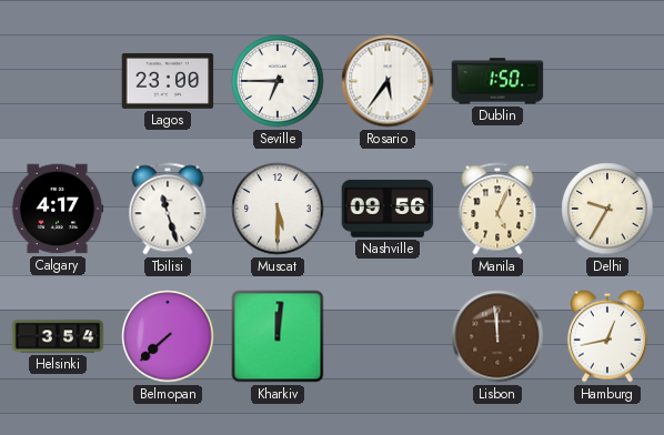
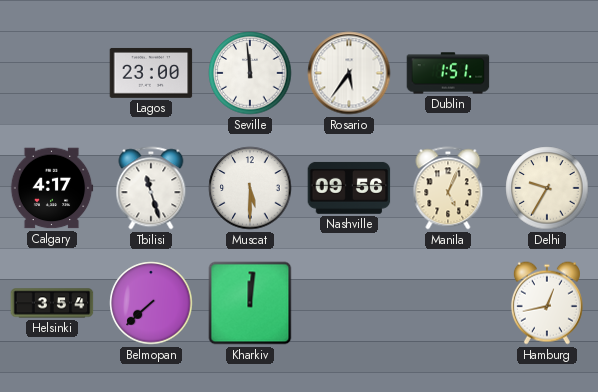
Seville: 6:45 -> 11:59 (250, 73)
Dublin: 1:50 -> 1:51 (448, 73)
Lisbon: 11:59 -> none (497, 336)
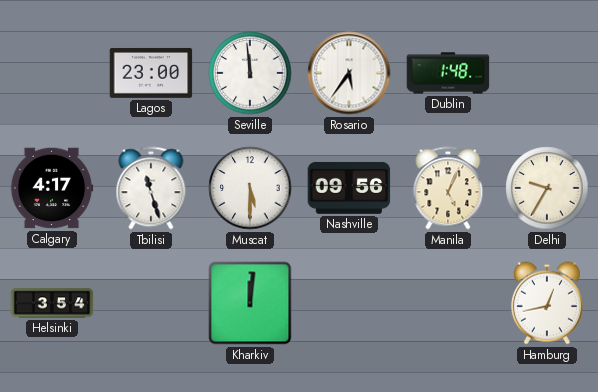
Dublin: 1:51 -> 1:48 (448, 73)
Belmopan: 7:38 -> none (151, 303)
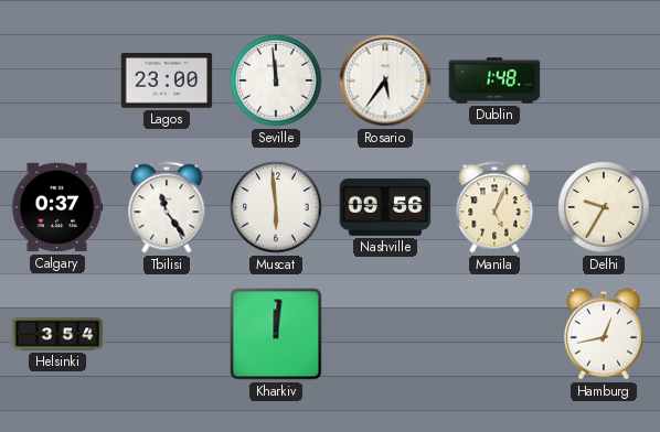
Calgary: 4:17 -> 0:37 (57, 207)
Tbilisi: 11:27 -> 11:24 (167, 207)
Muscat: 5:30 -> 5:59 (276, 207)
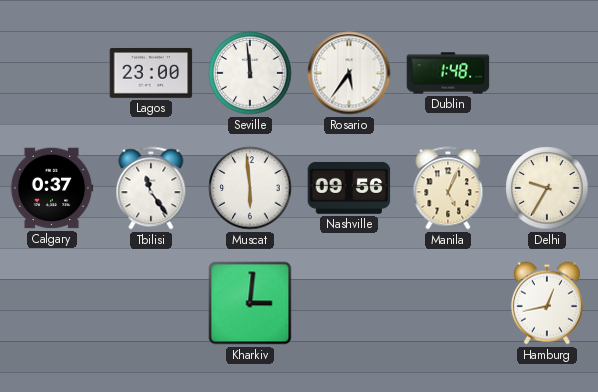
Helsinki: 3:54 -> none (57, 334)
Kharkiv: 12:01 -> 3:01 (250, 303)
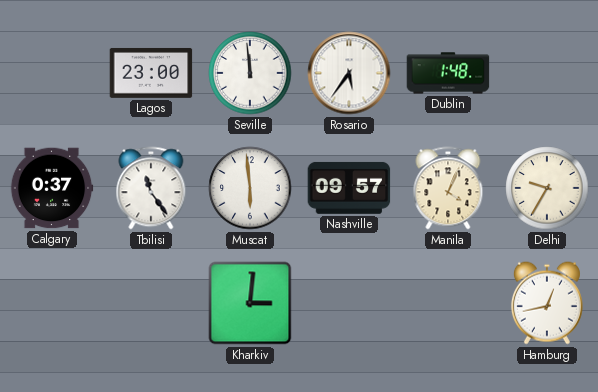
Nashville: 09:56 -> 09:57 (349, 188)
Manila: 5:04 -> 4:04 (448, 188)
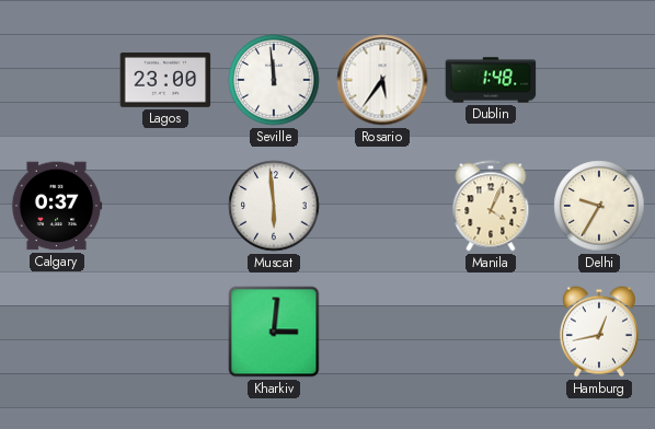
Tbilisi: 11:24 -> none (151, 188)
Nashville: 09:57 -> none (349, 188)
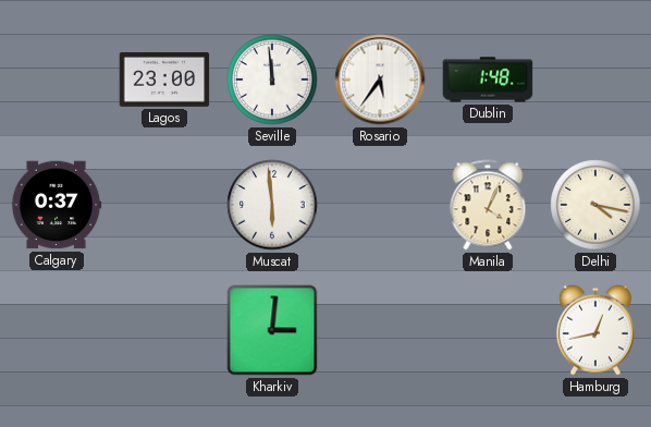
Delhi: 9:35 -> 4:17 (595, 205)
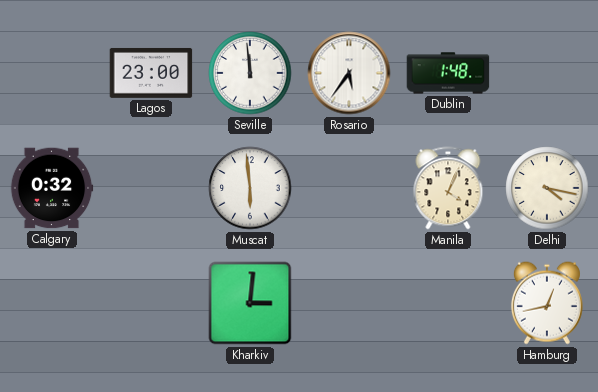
Calgary: 0:37 -> 0:32 (52, 188)
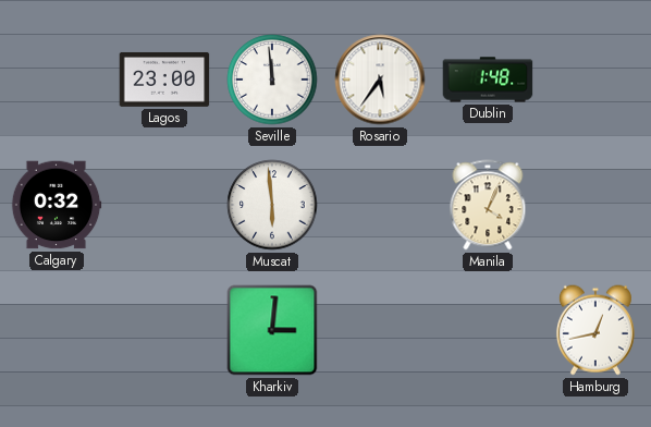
Delhi: 4:17 -> none (547, 188)
